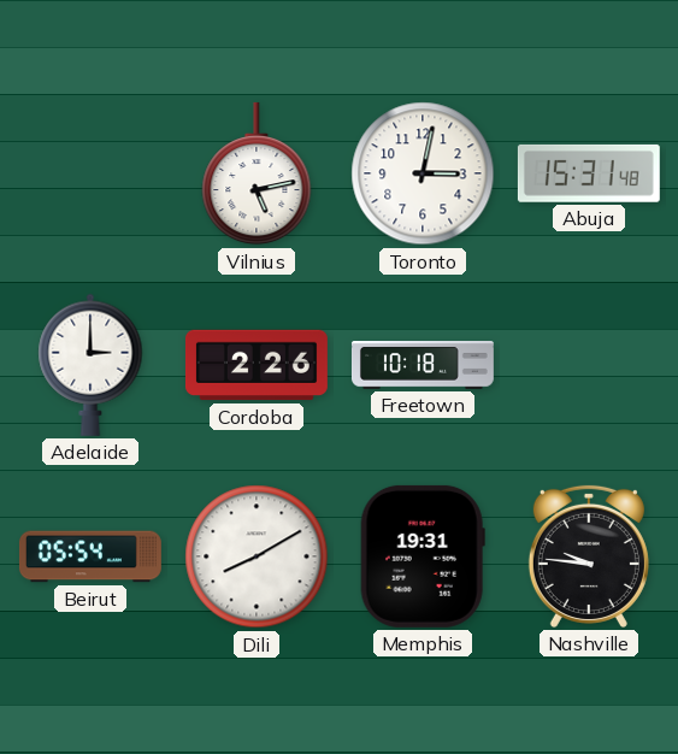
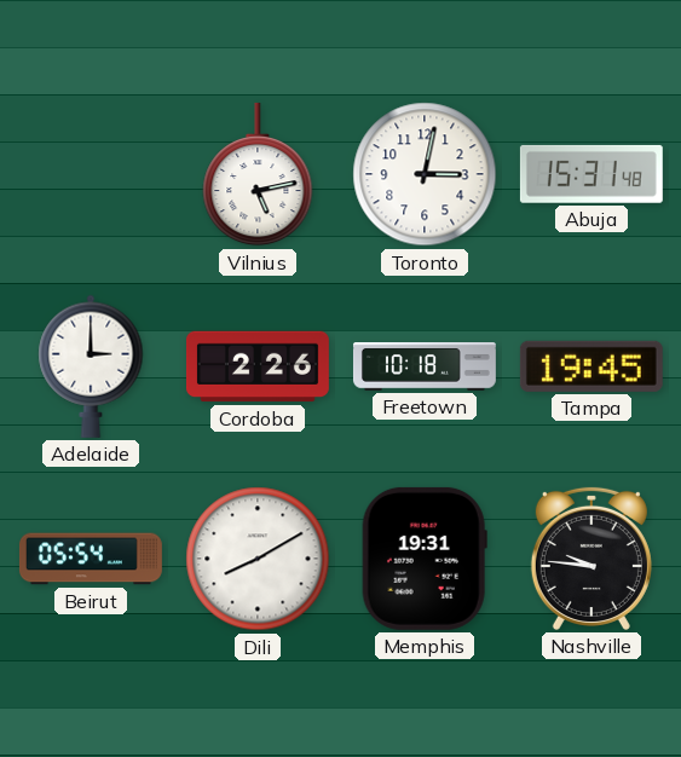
Tampa: none -> 19:45 (591, 366)
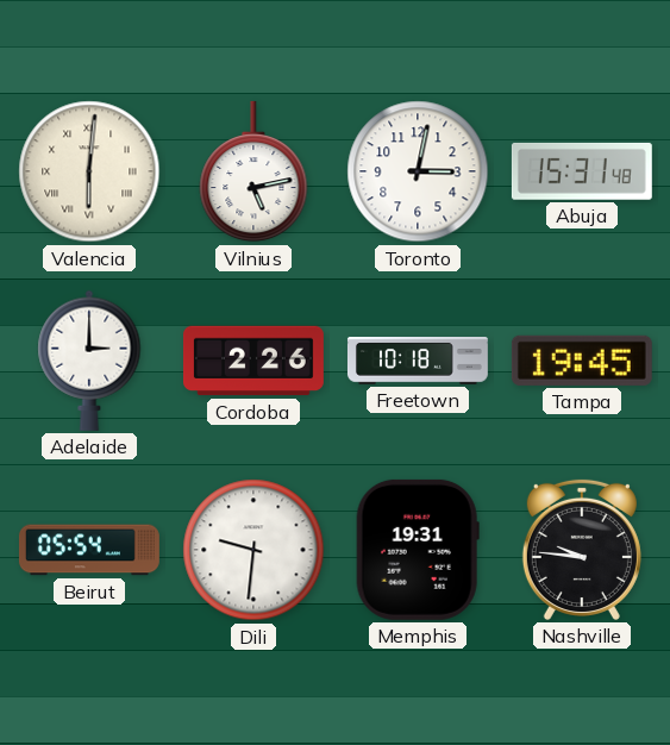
Valencia: none -> 6:01 (89, 171)
Dili: 8:10 -> 9:31 (253, 550)
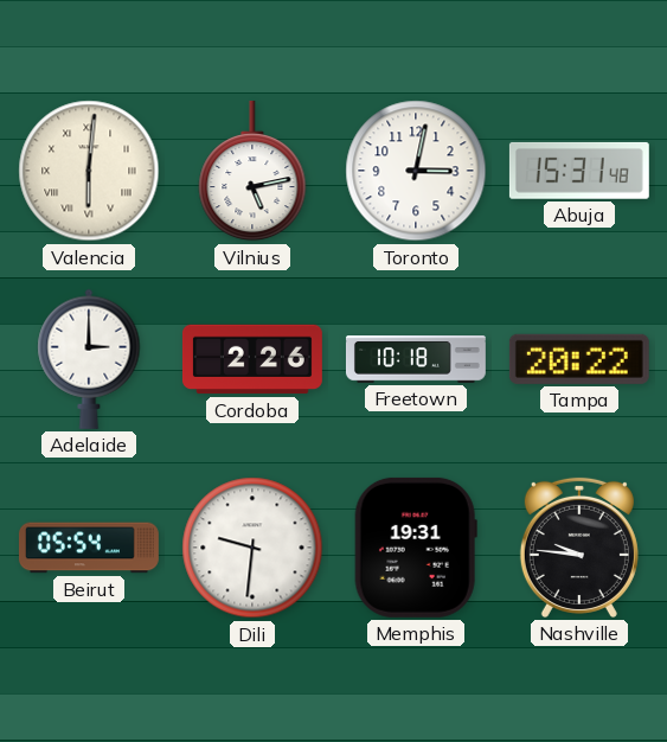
Tampa: 19:45 -> 20:22 (579, 359)
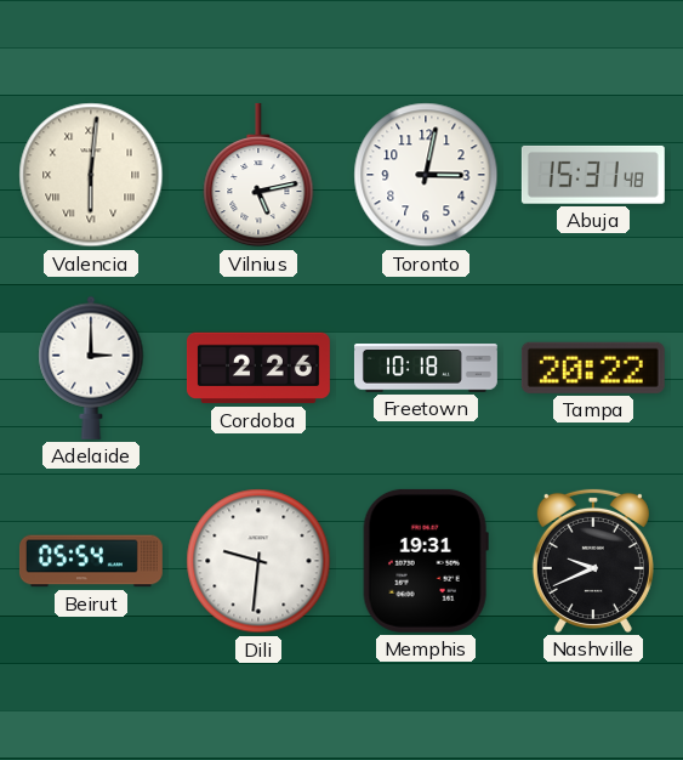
Nashville: 9:46 -> 9:41 (593, 561)
